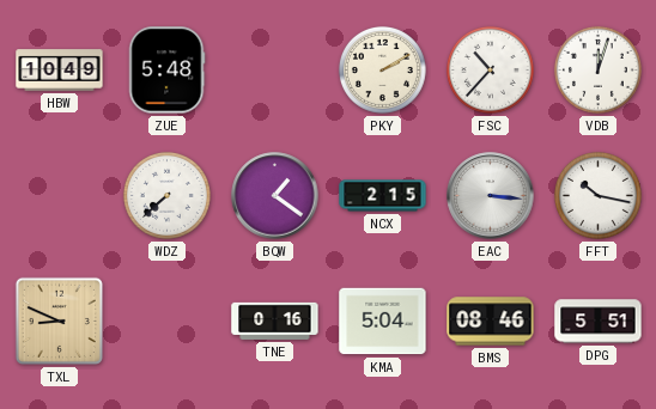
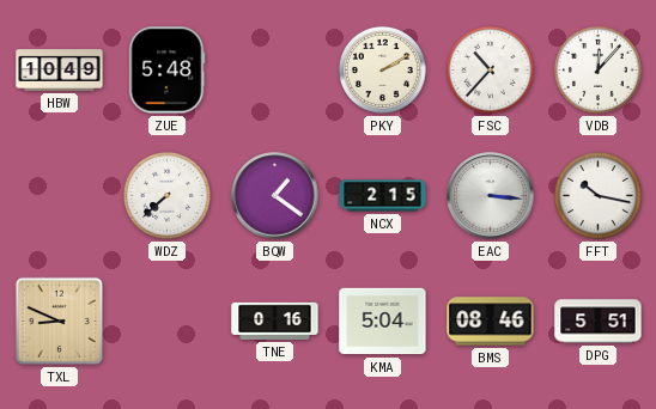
VDB: 12:03 -> 12:07 (597, 69)
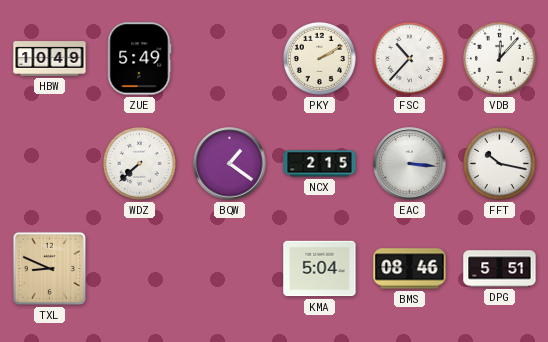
ZUE: 5:48 -> 5:49 (139, 59)
TNE: 0:16 -> none (275, 321)
